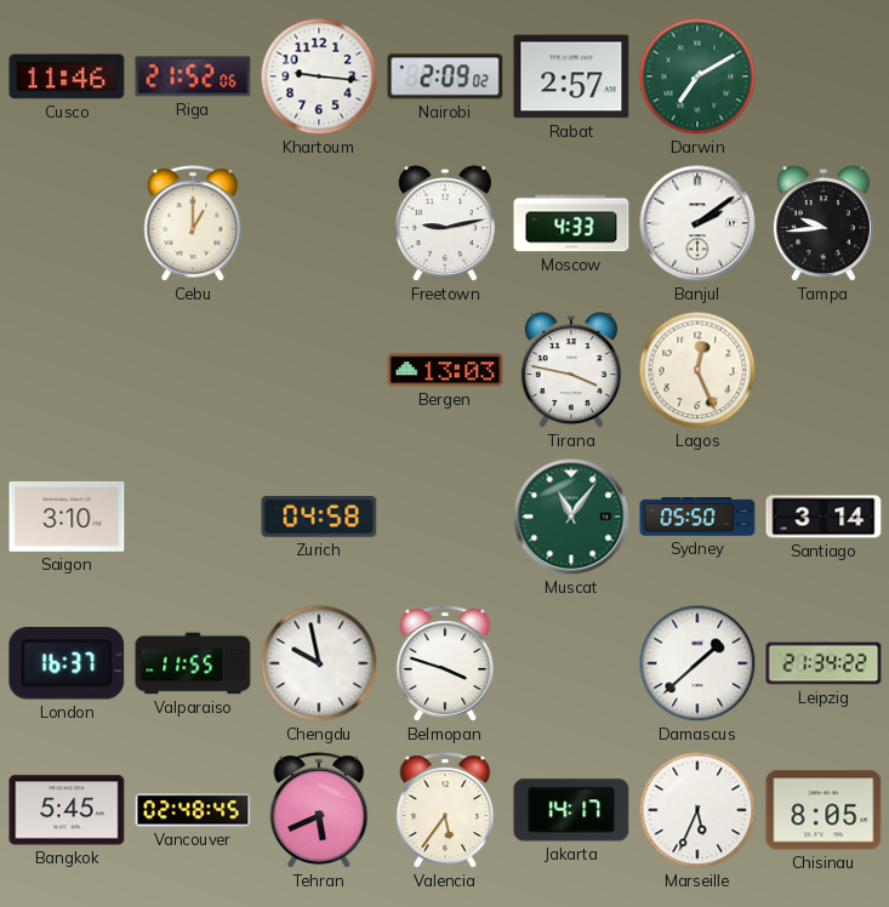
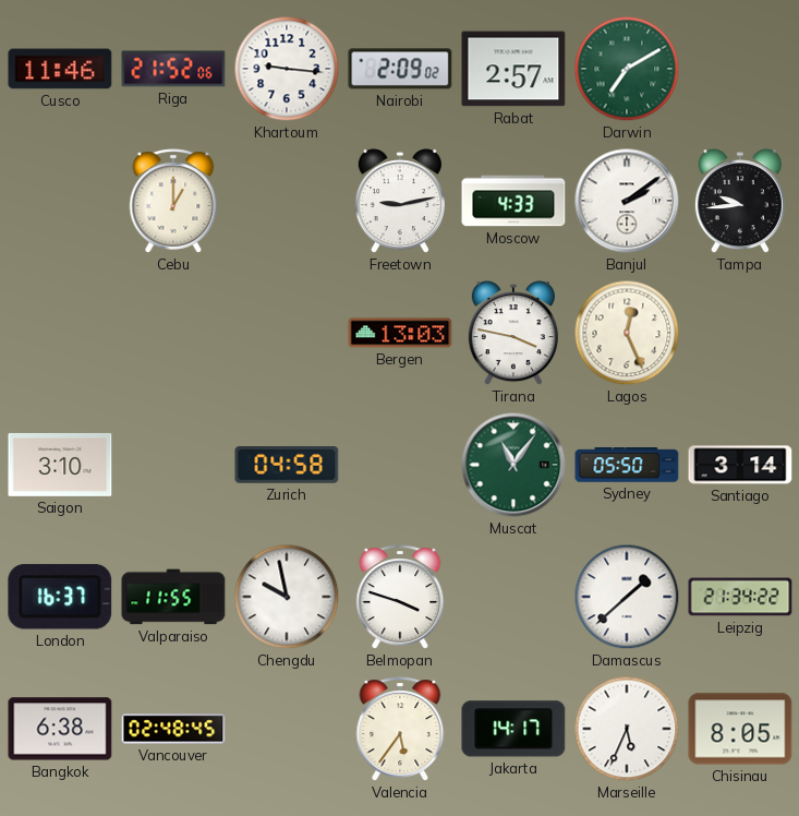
Bangkok: 5:45 -> 6:38 (60, 729)
Tehran: 5:41 -> none (319, 810)
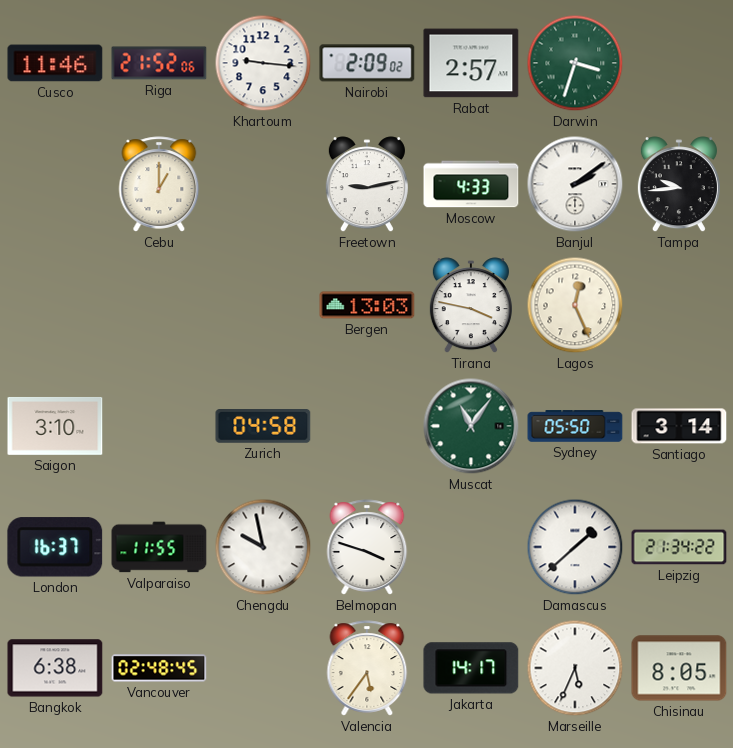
Darwin: 7:10 -> 3:33 (575, 63)
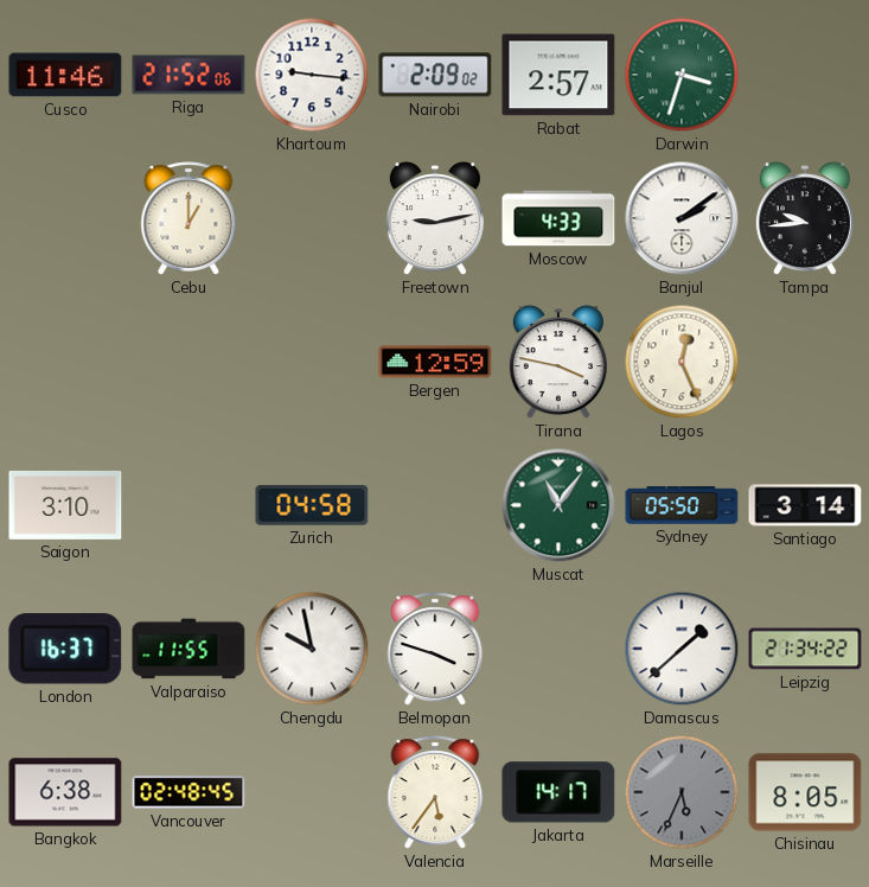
Bergen: 13:03 -> 12:59 (435, 362)
Marseille dial: white -> grey (682, 792)
